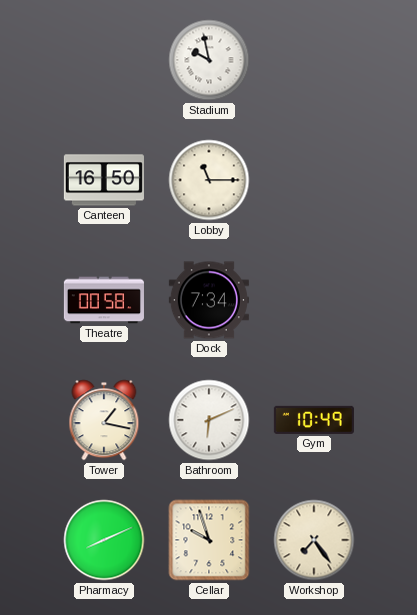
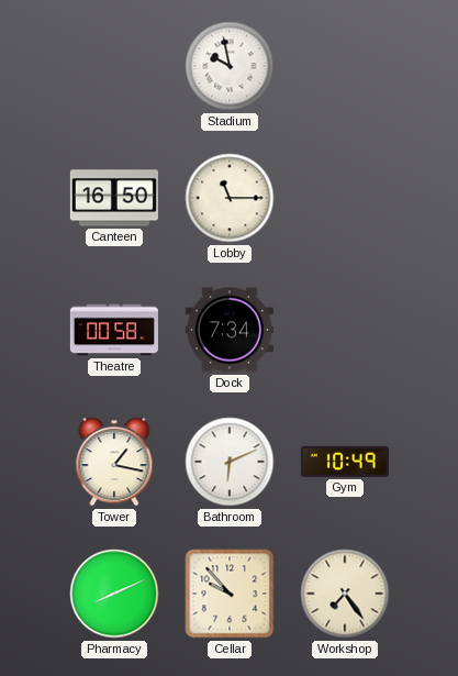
Cellar: 9:57 -> 9:53 (230, 594)
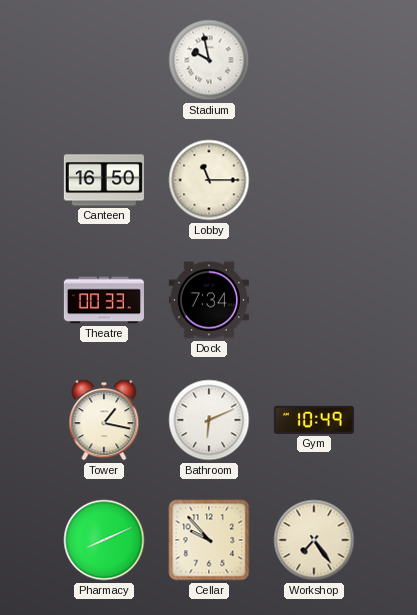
Theatre: 00:58 -> 00:33 (104, 300)
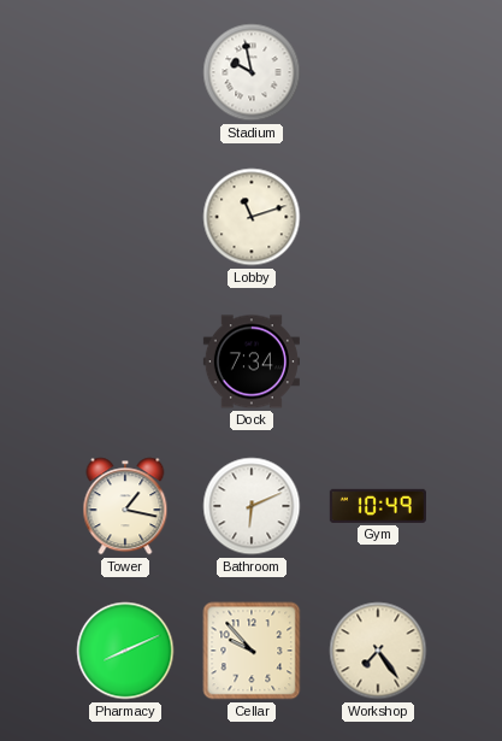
Canteen: 16:50 -> none (104, 180)
Lobby: 11:15 -> 11:12 (252, 217)
Theatre: 00:33 -> none (104, 300)
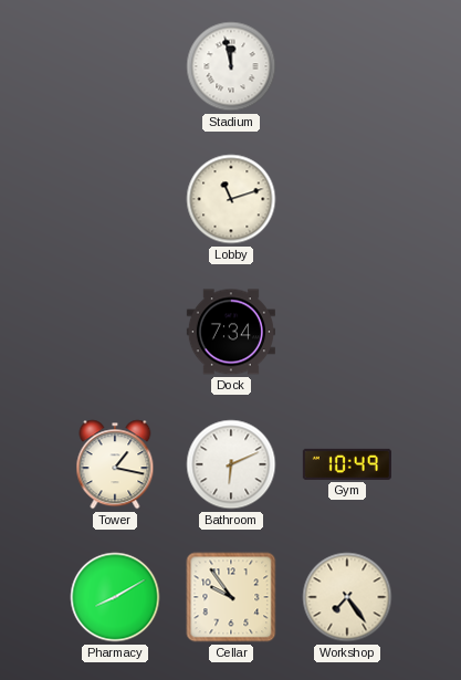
Stadium: 9:58 -> 11:58 (231, 66)
Pharmacy: 8:11 -> 8:10 (115, 597)
Cellar: 9:53 -> 9:54 (231, 597)
